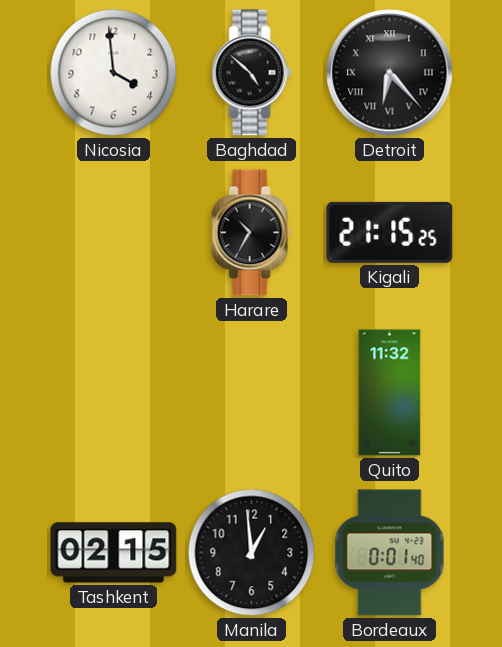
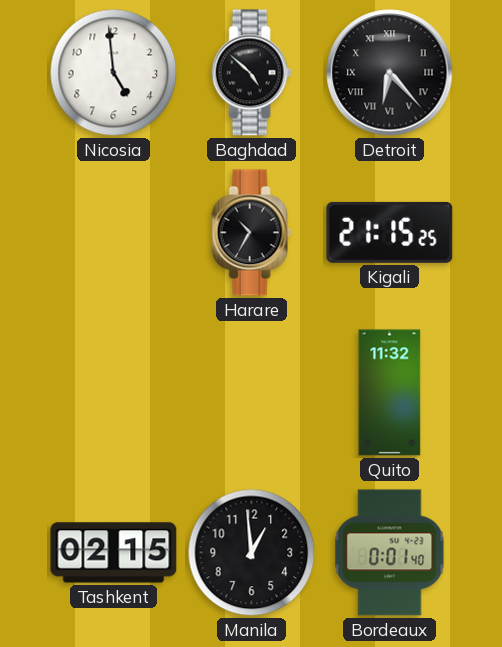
Nicosia: 3:59 -> 4:59 (114, 73)
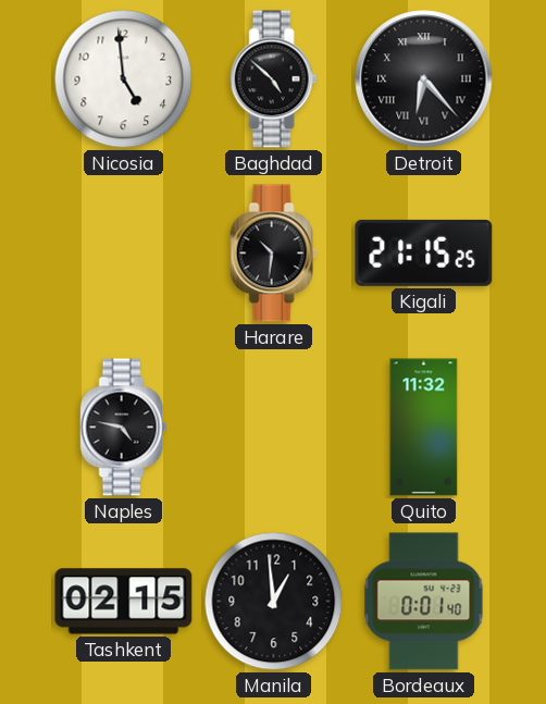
Harare: 10:35 -> 10:31 (274, 254)
Naples: none -> 4:47 (124, 428)
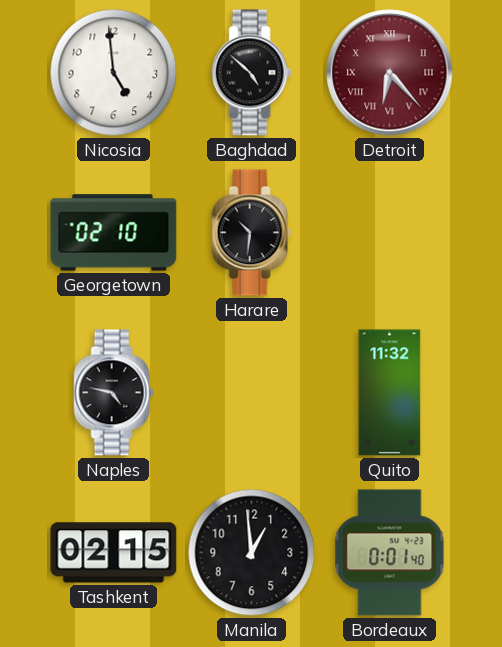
Detroit dial: black -> burgundy (390, 73)
Georgetown: none -> 02:10 (114, 233)
Kigali: 21:15 -> none (424, 252)
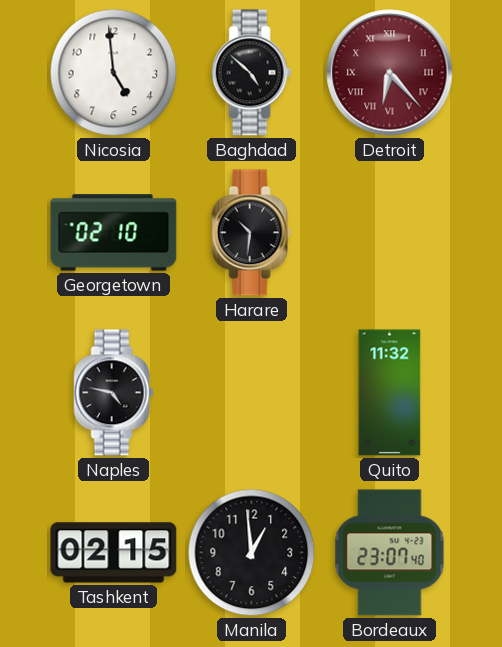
Bordeaux: 0:01 -> 23:07 (390, 553)
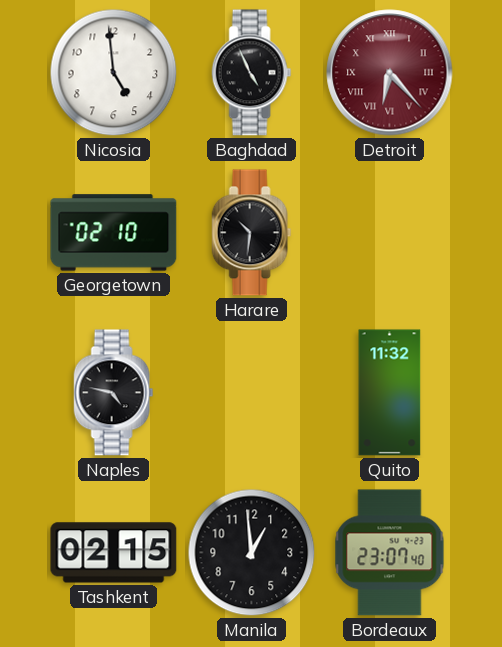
Baghdad: 4:52 -> 4:56 (252, 73)
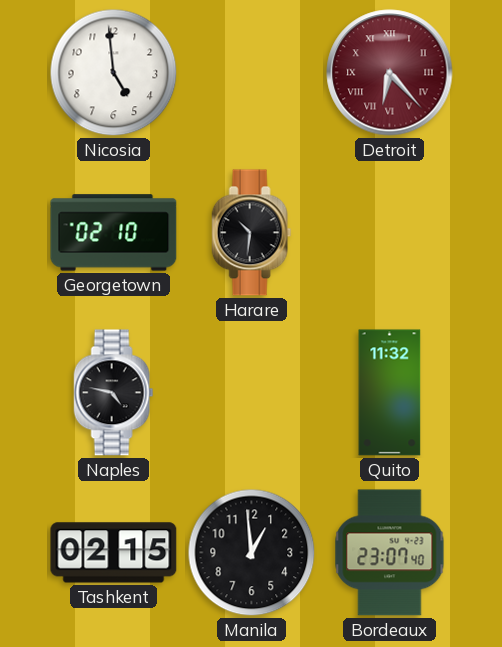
Baghdad: 4:56 -> none (252, 73)
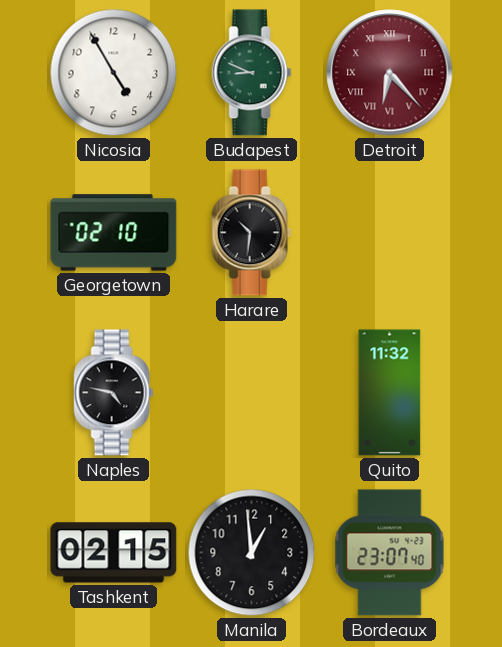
Nicosia: 4:59 -> 4:55 (114, 73)
Budapest: none -> 8:49 (252, 73)
